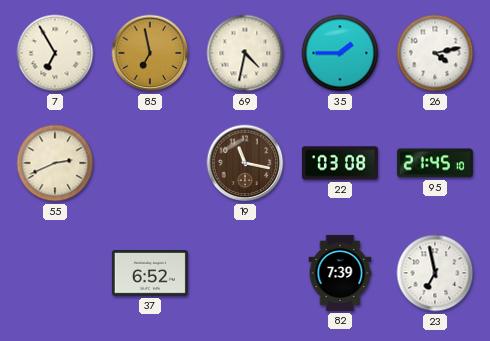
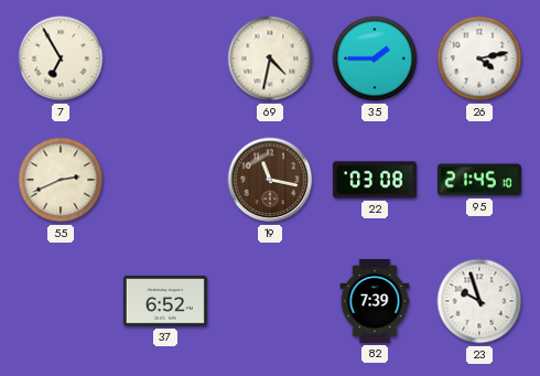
85: 6:58 -> none (150, 53)
23: 6:58 -> 9:57 (479, 301)
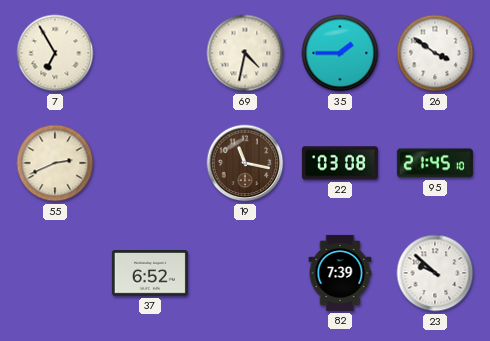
26: 4:13 -> 3:51 (435, 53)
23: 9:57 -> 9:52 (435, 273)
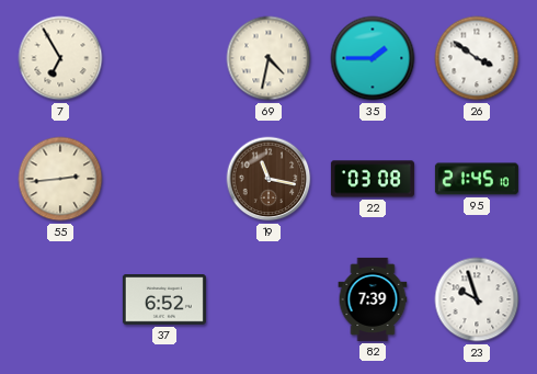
55: 2:41 -> 2:44 (60, 179)
23: 9:52 -> 9:57 (477, 299)
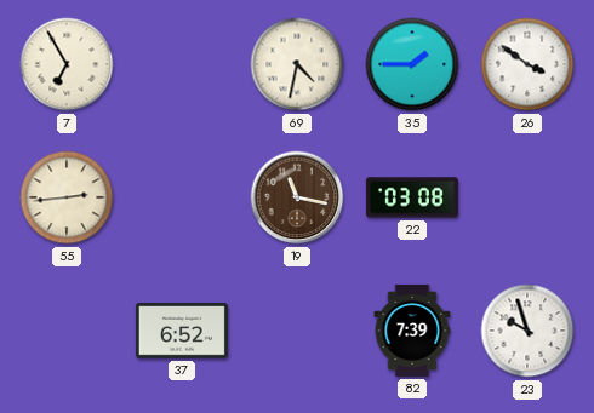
95: 21:45 -> none (477, 179)
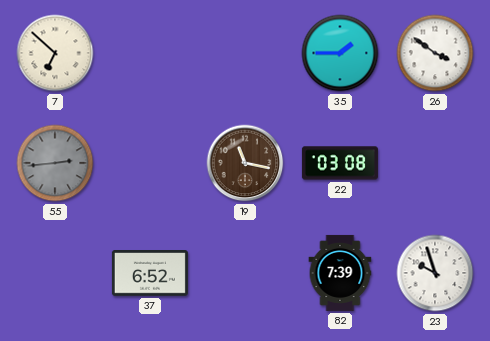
7: 6:55 -> 6:52 (55, 53)
69: 4:32 -> none (297, 64)
55 dial: cream -> grey (55, 163)
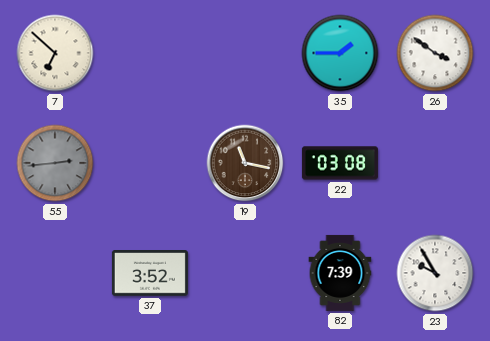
37: 6:52 -> 3:52 (150, 273)
23: 9:57 -> 9:55 (435, 273)
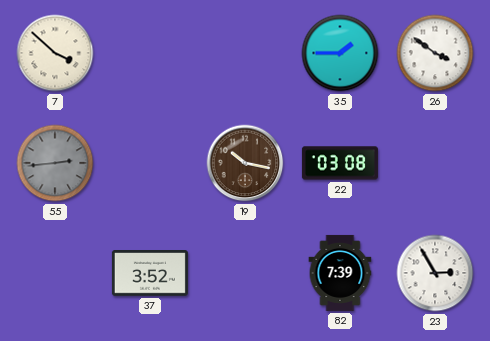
7: 6:52 -> 3:52 (55, 53)
19: 11:17 -> 10:17 (245, 163)
23: 9:55 -> 2:55 (435, 273)
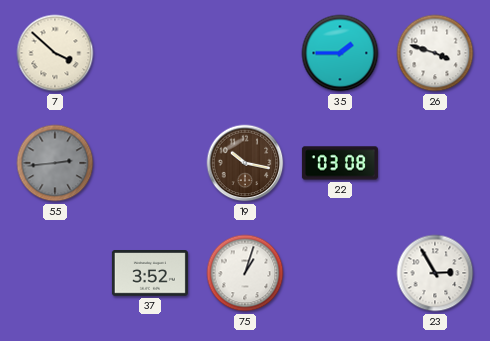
26: 3:51 -> 3:48 (435, 53)
75: none -> 1:03 (245, 273)
82: 7:39 -> none (340, 273)
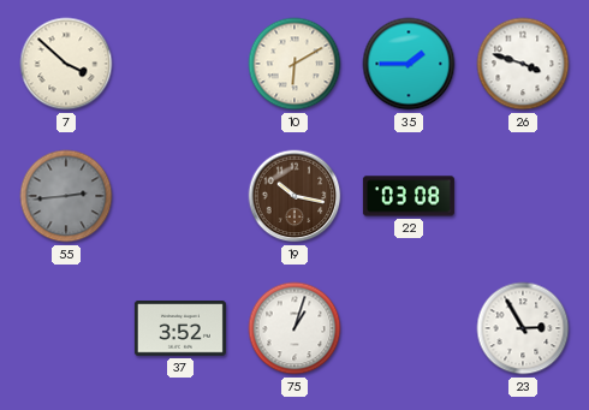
10: none -> 6:10 (294, 64)
